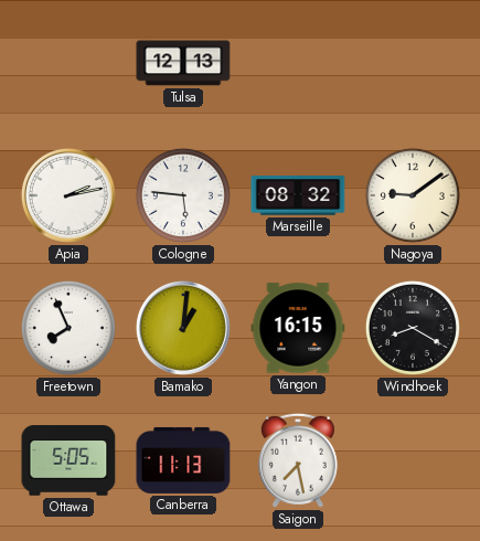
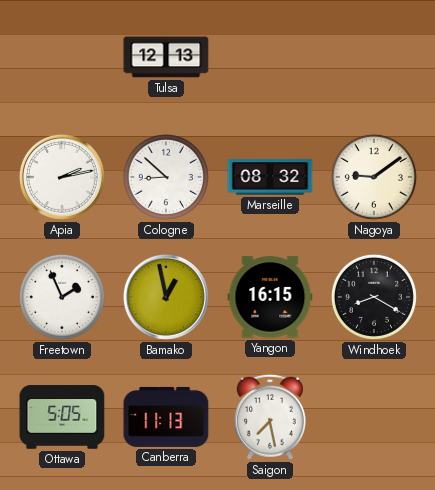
Cologne: 5:46 -> 8:52 (166, 177)
Freetown: 7:56 -> 1:56 (62, 297)
Bamako: 1:01 -> 12:58 (166, 297)
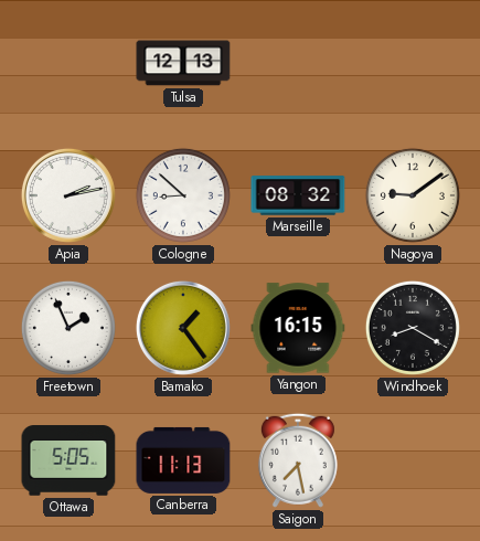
Bamako: 12:58 -> 1:24 (183, 328)
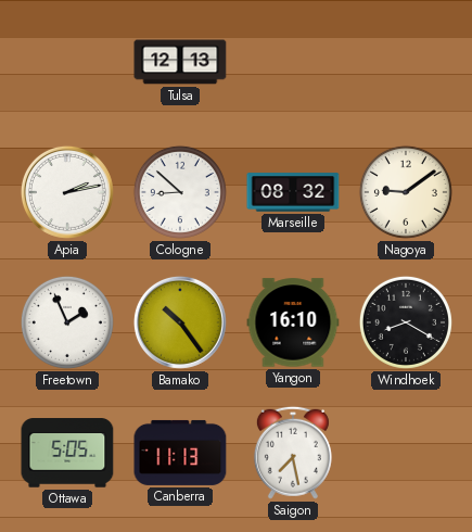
Bamako: 1:24 -> 10:24 (180, 322)
Yangon: 16:15 -> 16:10 (293, 322)
